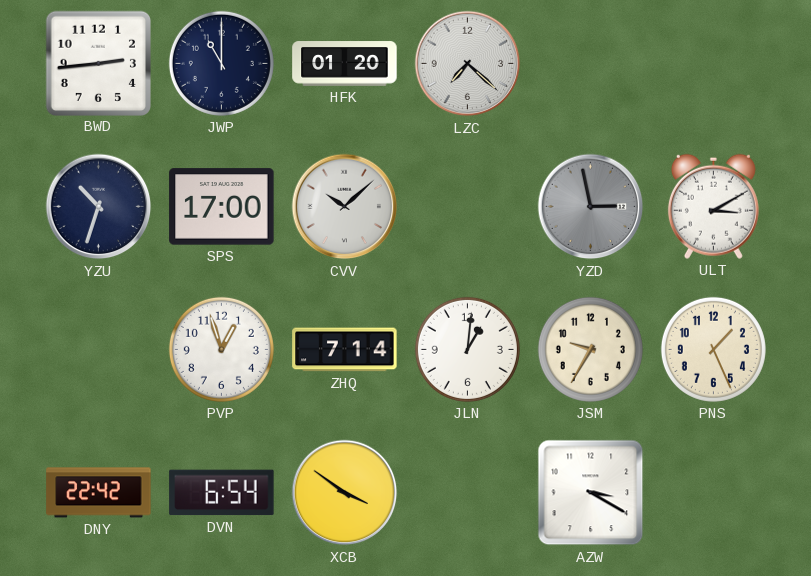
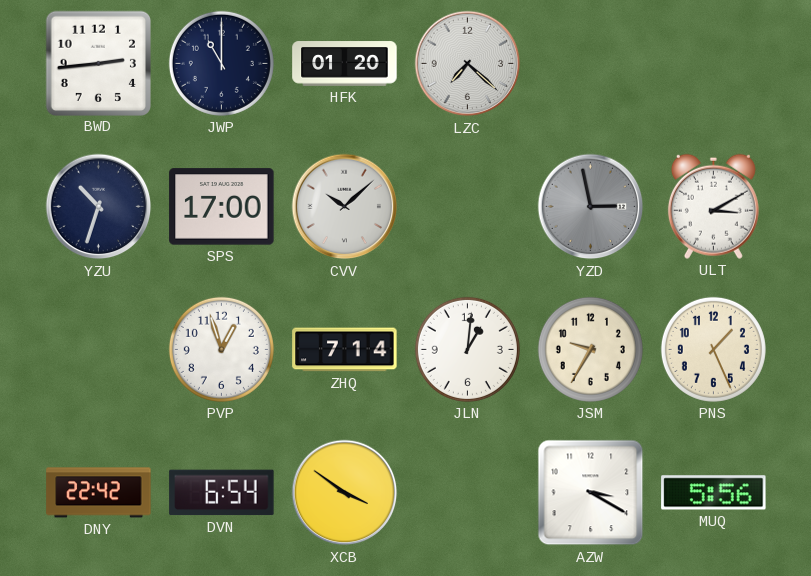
MUQ: none -> 5:56 (714, 493)
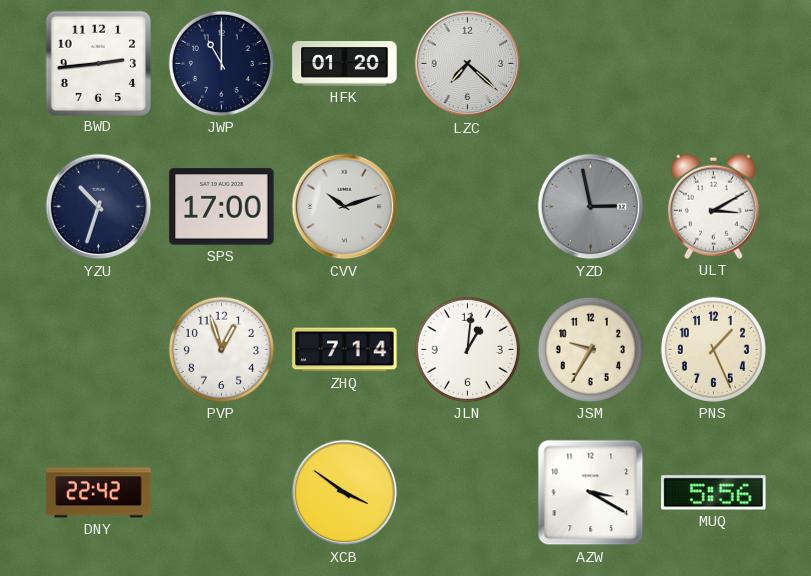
CVV: 10:08 -> 10:12 (345, 207)
DVN: 6:54 -> none (222, 493)
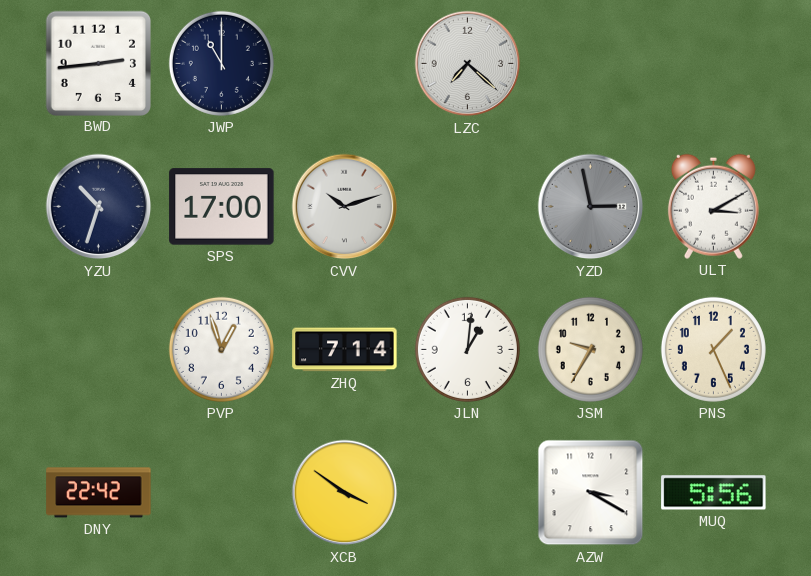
HFK: 01:20 -> none (345, 64)
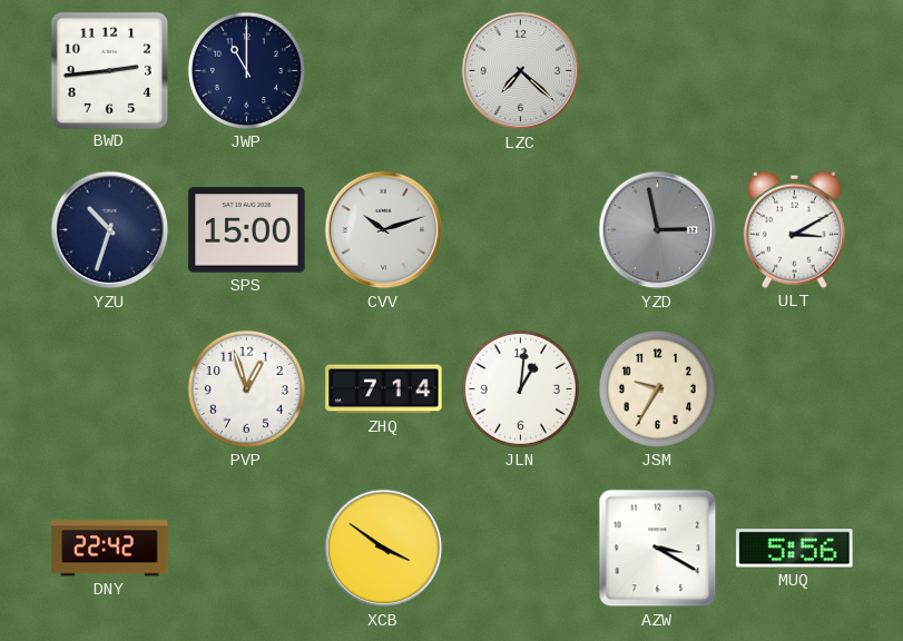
SPS: 17:00 -> 15:00 (247, 230)
PNS: 1:26 -> none (713, 349)
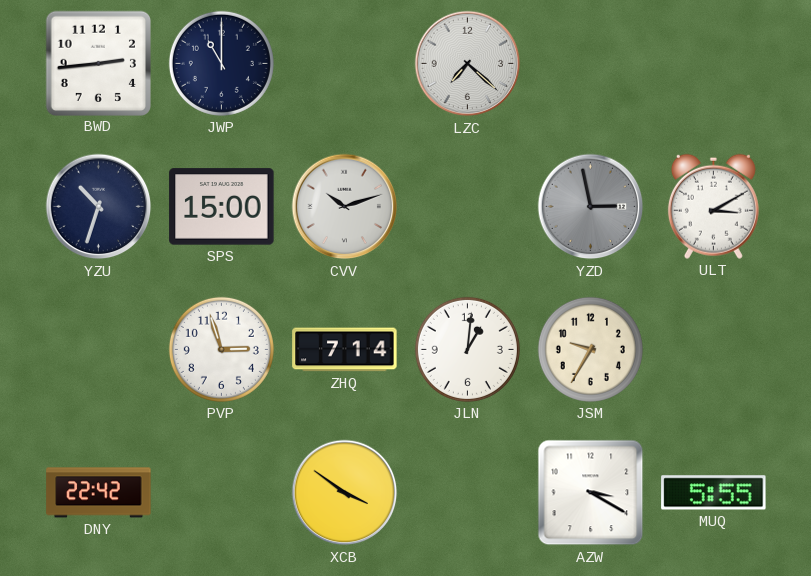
PVP: 12:57 -> 2:57 (221, 349)
MUQ: 5:56 -> 5:55 (714, 493)
